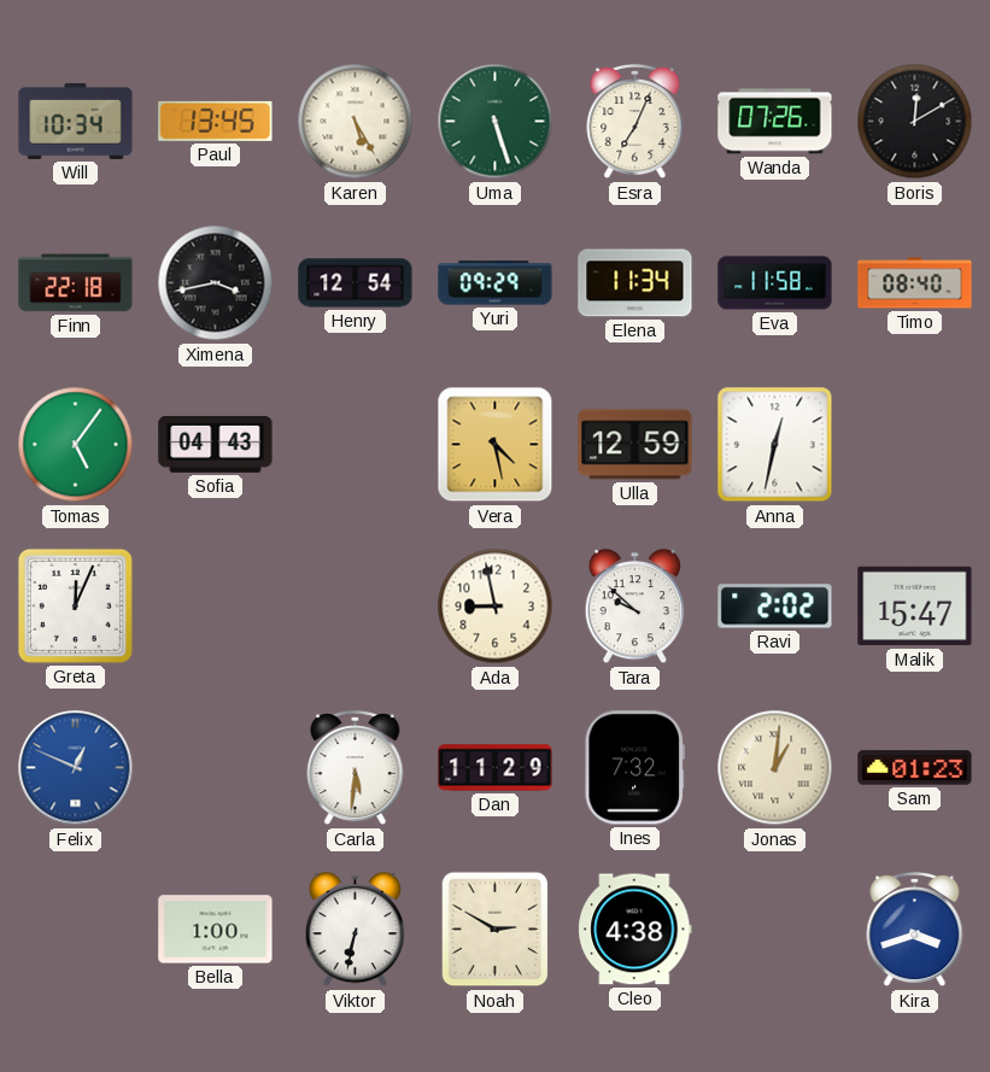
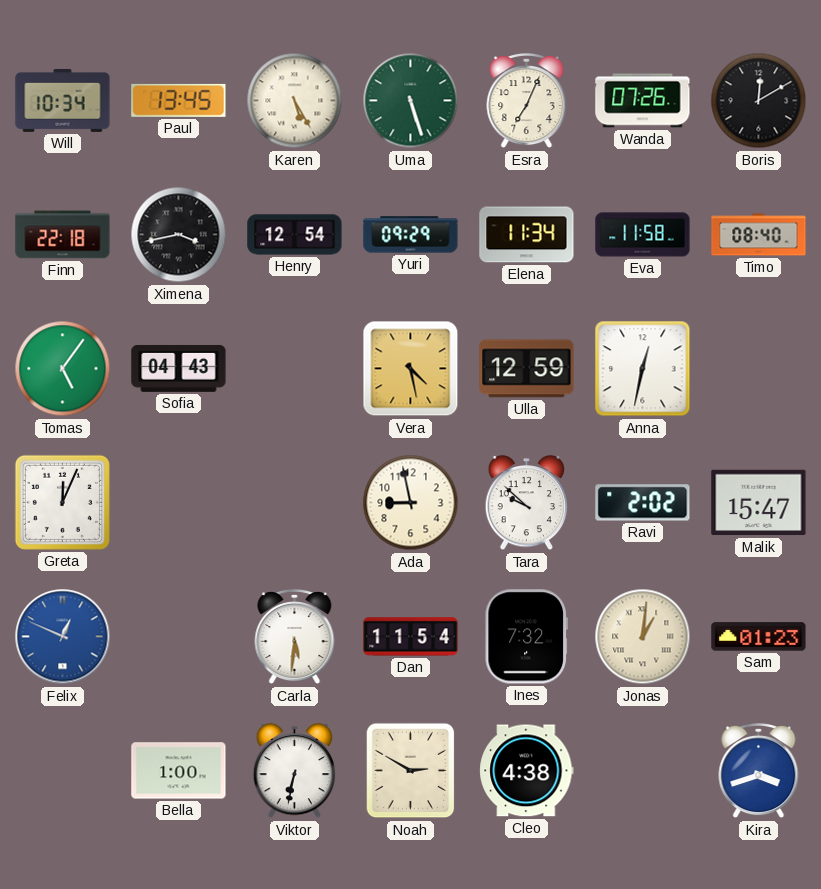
Dan: 11:29 -> 11:54 (411, 637)
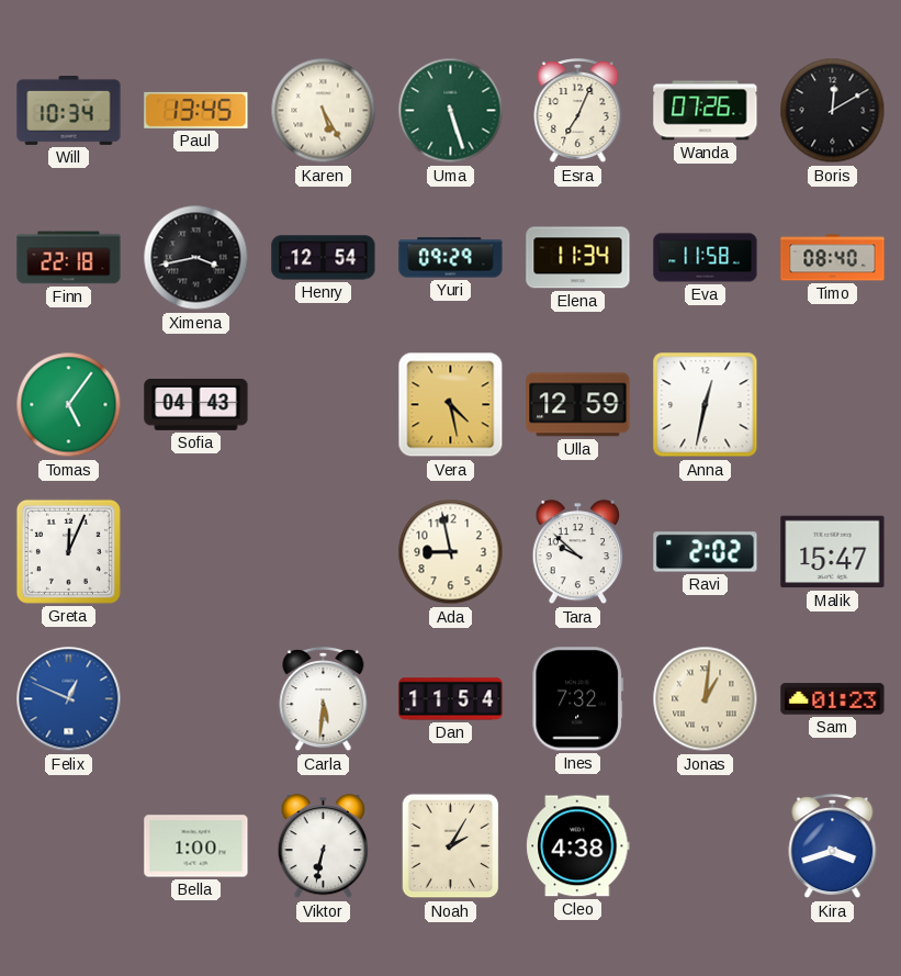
Noah: 2:50 -> 2:05 (451, 846)
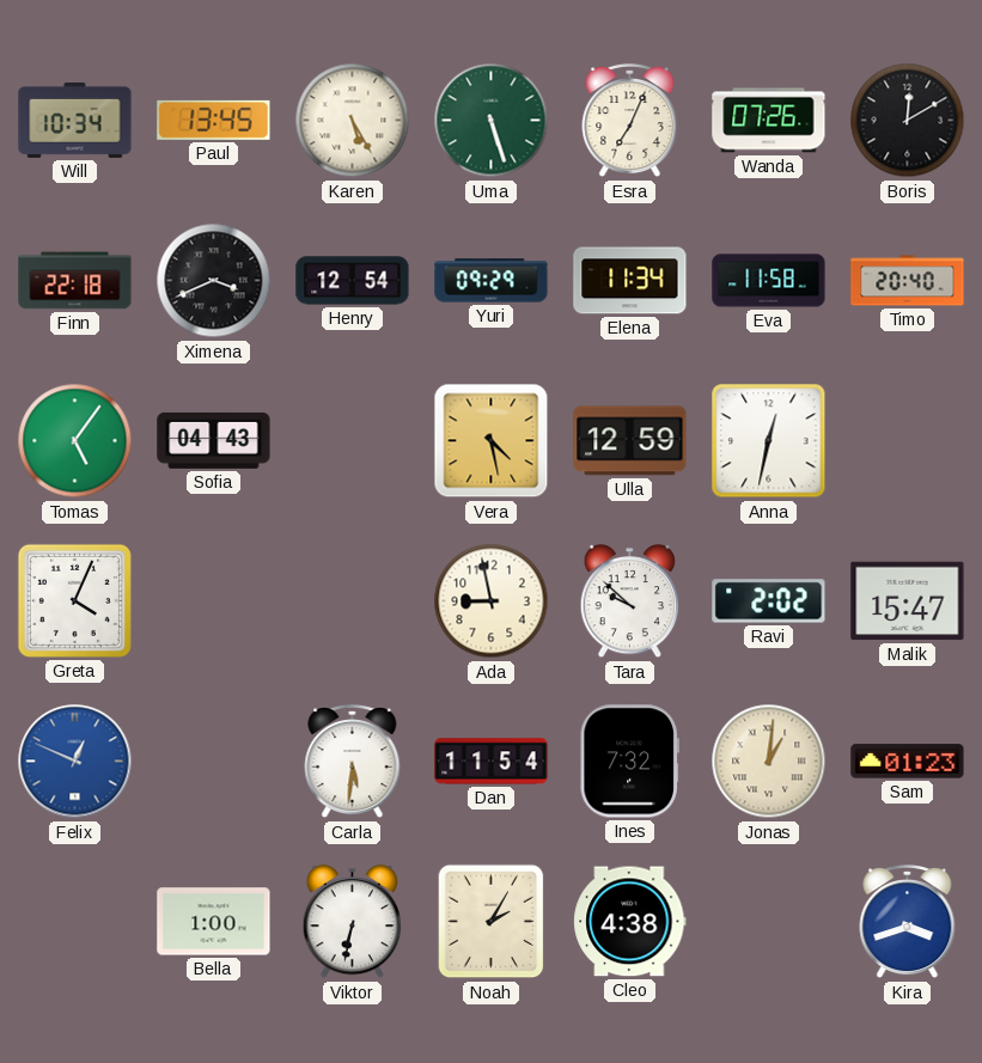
Ximena: 3:43 -> 3:41 (214, 281)
Timo: 08:40 -> 20:40 (908, 281)
Greta: 12:04 -> 4:04 (74, 600)
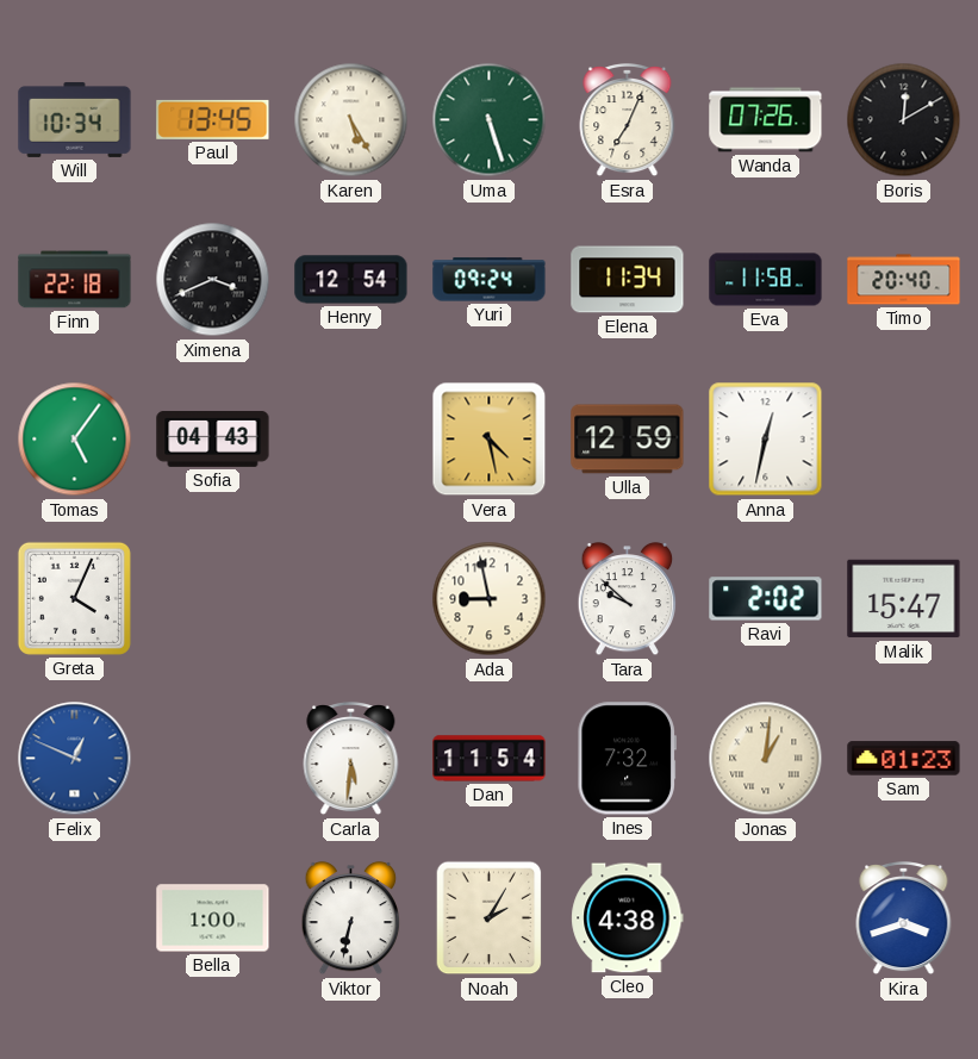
Yuri: 09:29 -> 09:24 (490, 280)
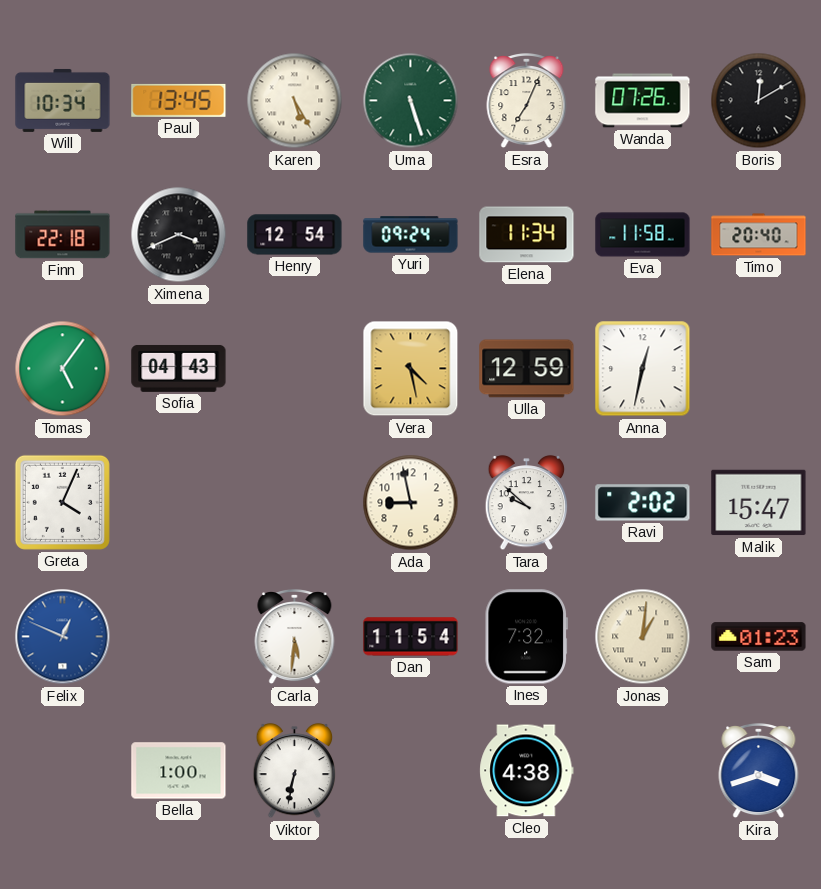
Noah: 2:05 -> none (490, 918)
